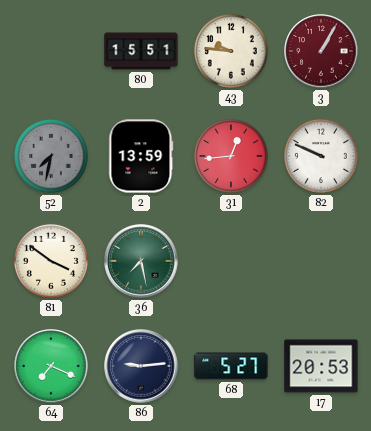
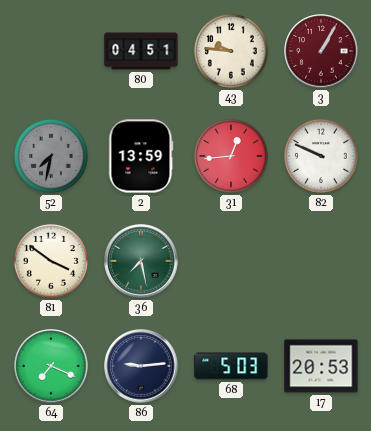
80: 15:51 -> 04:51 (141, 51)
68: 5:27 -> 5:03 (231, 366)
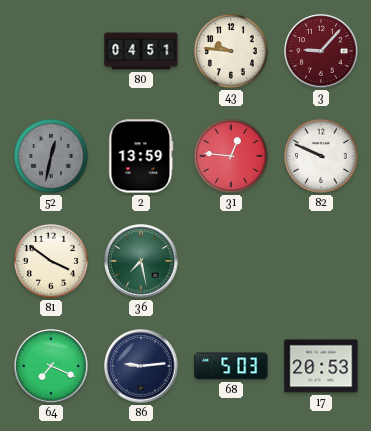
3: 1:05 -> 9:07 (321, 51)
52: 7:32 -> 12:32 (51, 156)
31: 12:44 -> 12:46 (231, 156)
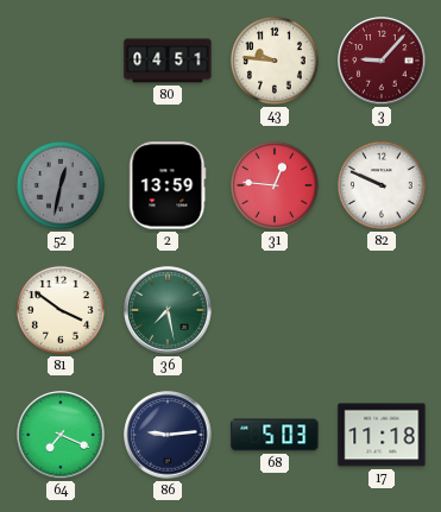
17: 20:53 -> 11:18 (382, 435)
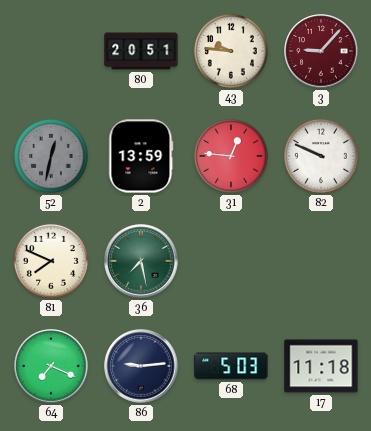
80: 04:51 -> 20:51 (141, 51)
81: 3:51 -> 7:49 (51, 261)
